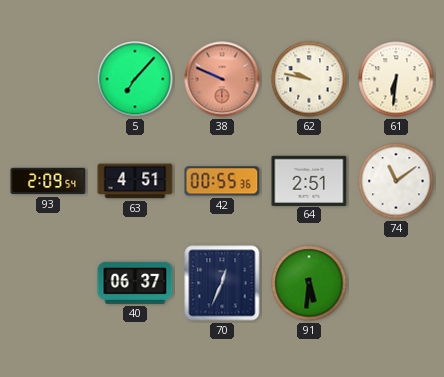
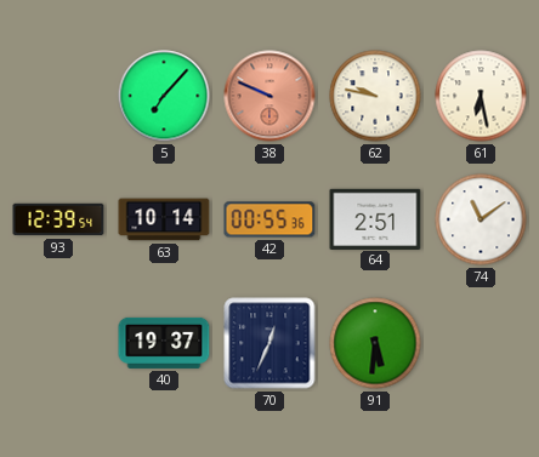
61: 6:31 -> 6:28 (481, 96)
93: 2:09 -> 12:39 (58, 219)
63: 4:51 -> 10:14 (164, 219)
40: 06:37 -> 19:37 (164, 343)
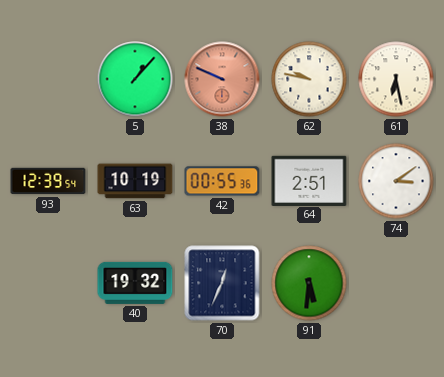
5: 7:07 -> 1:07 (135, 79)
63: 10:14 -> 10:19 (135, 181)
74: 11:09 -> 3:09 (396, 181)
40: 19:37 -> 19:32 (135, 283)
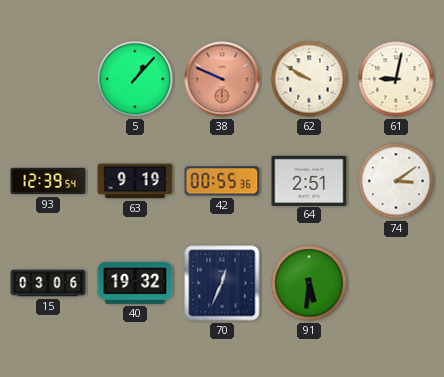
62: 9:47 -> 9:50 (309, 79)
61: 6:28 -> 9:02 (396, 79)
63: 10:19 -> 9:19 (135, 181)
15: none -> 03:06 (48, 283)
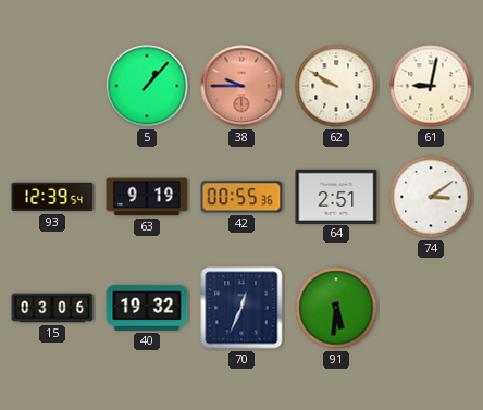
38: 9:49 -> 9:45 (242, 86)
